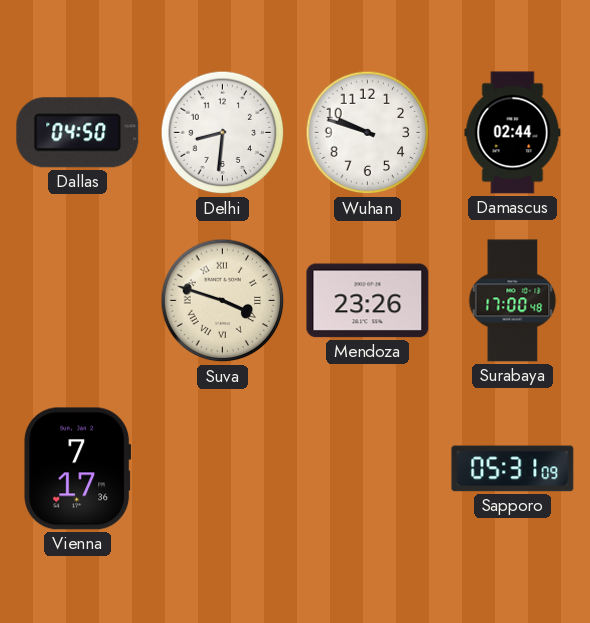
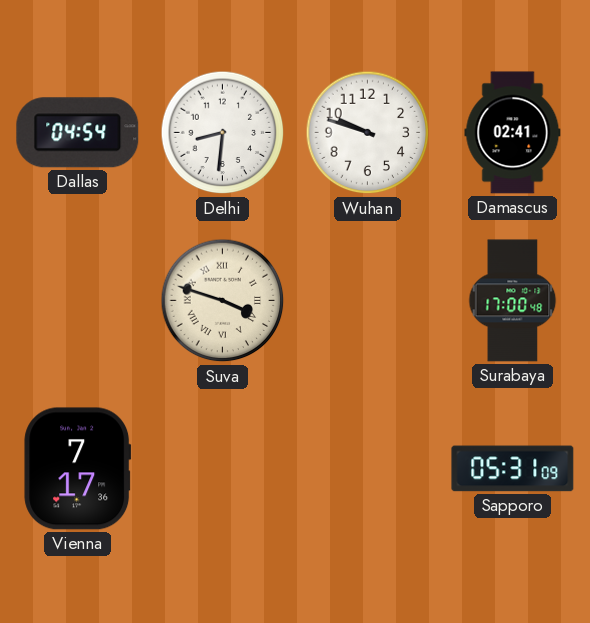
Dallas: 04:50 -> 04:54 (78, 133)
Damascus: 02:44 -> 02:41 (513, 133)
Mendoza: 23:26 -> none (368, 301)
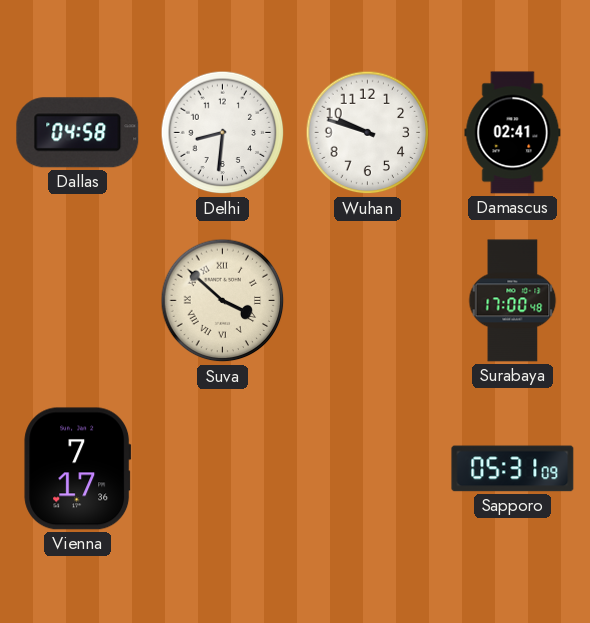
Dallas: 04:54 -> 04:58 (78, 133)
Suva: 3:48 -> 3:52 (223, 301)
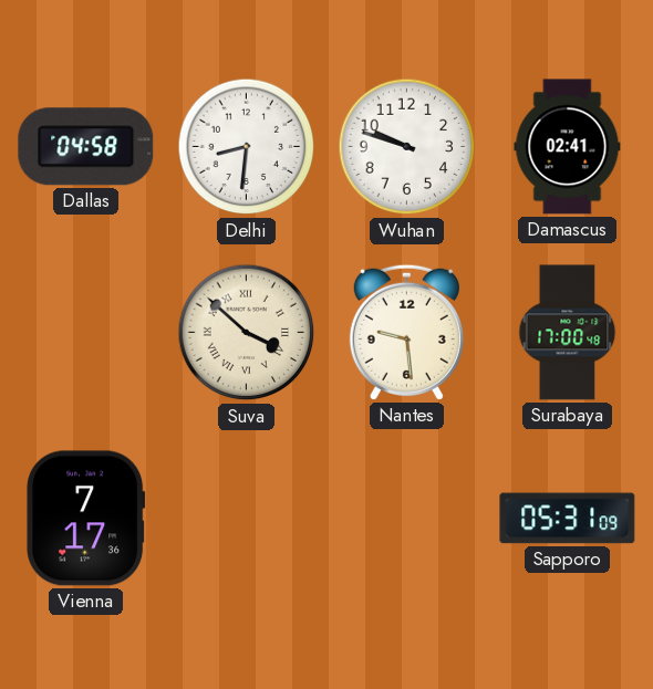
Nantes: none -> 9:29 (406, 332)
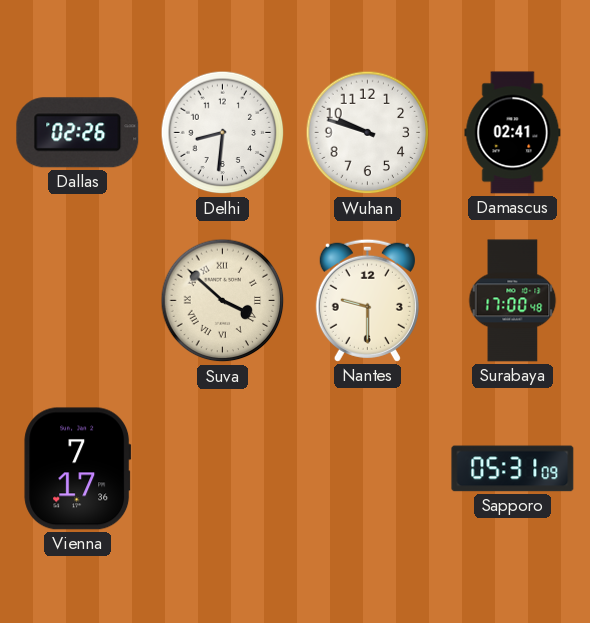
Dallas: 04:58 -> 02:26 (78, 133)
Nantes: 9:29 -> 9:30 (367, 300)
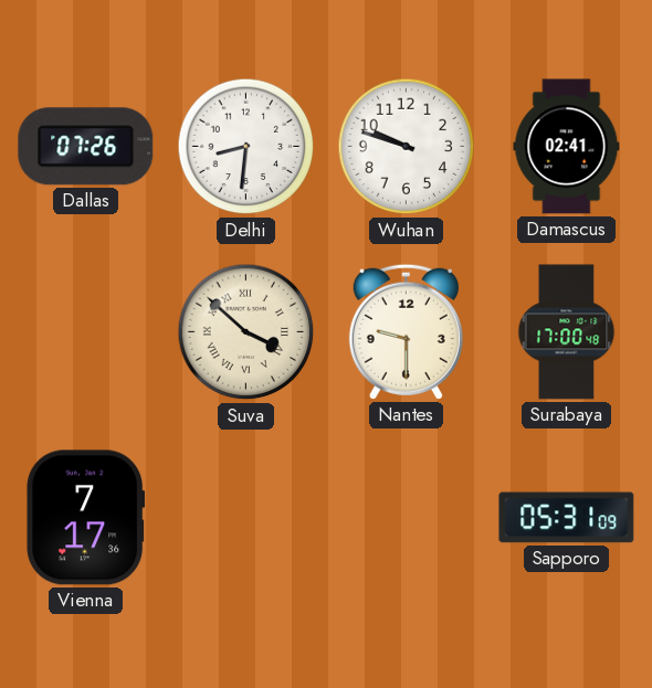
Dallas: 02:26 -> 07:26 (86, 147)
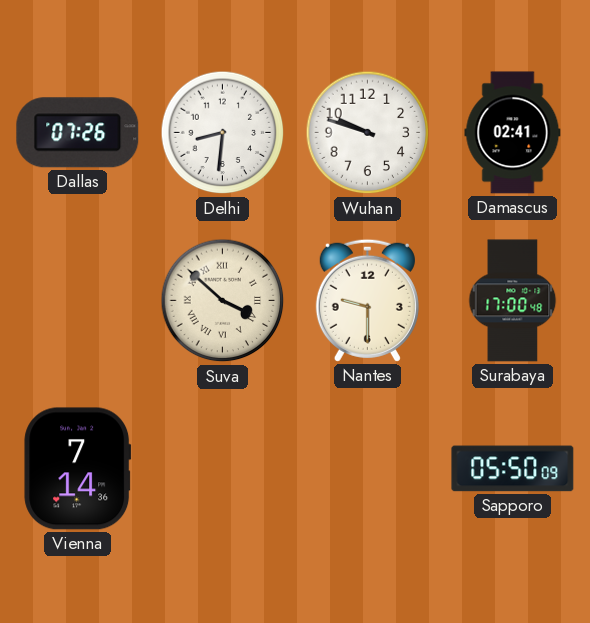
Vienna: 7:17 -> 7:14 (78, 469)
Sapporo: 05:31 -> 05:50 (513, 469)
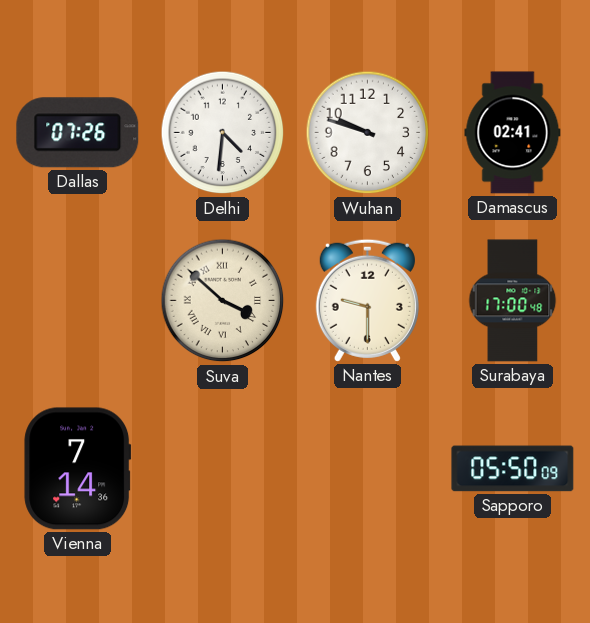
Delhi: 8:31 -> 4:31 (223, 133)
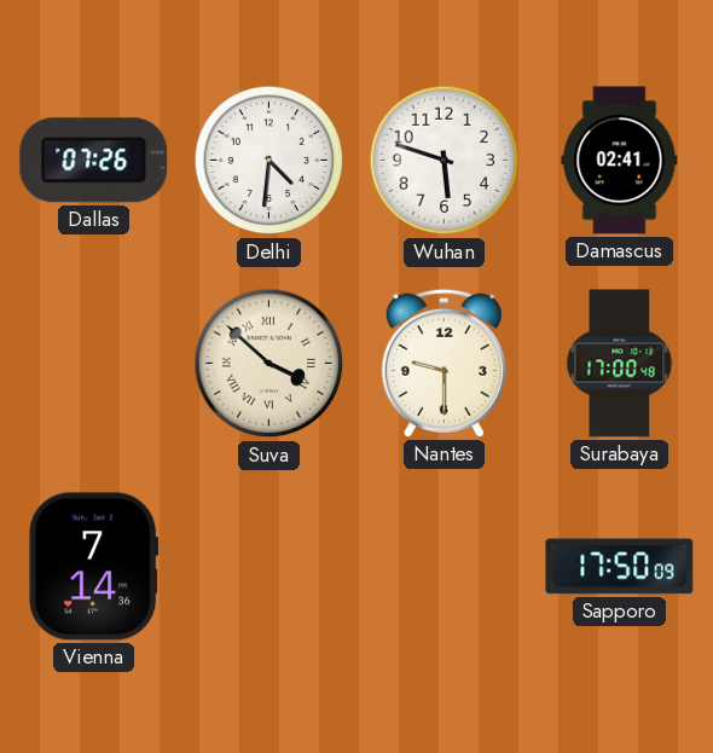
Wuhan: 9:48 -> 5:48 (445, 161)
Sapporo: 05:50 -> 17:50 (620, 567)
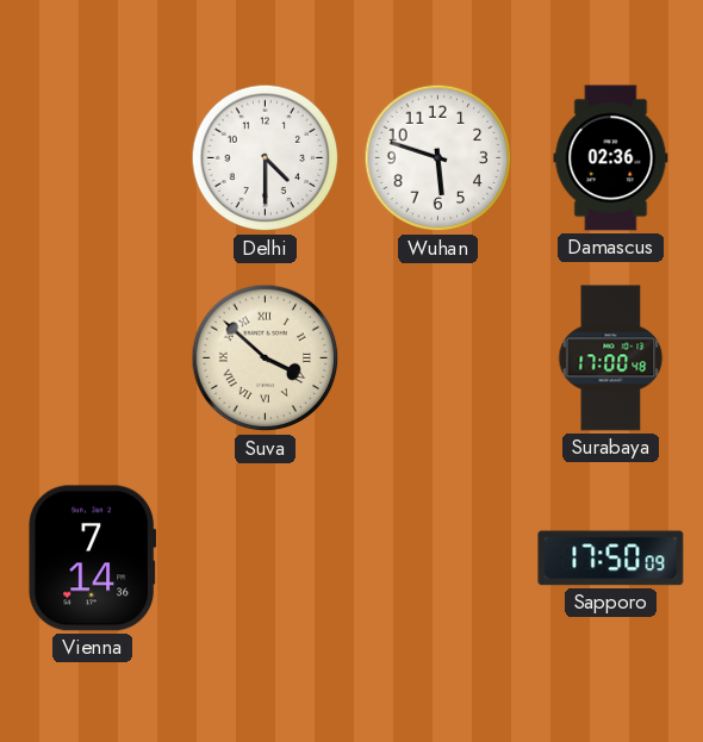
Dallas: 07:26 -> none (94, 161)
Delhi: 4:31 -> 4:30 (266, 158)
Damascus: 02:41 -> 02:36 (611, 158)
Nantes: 9:30 -> none (444, 363)
